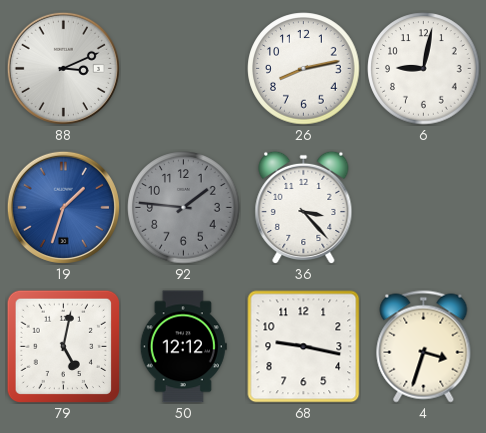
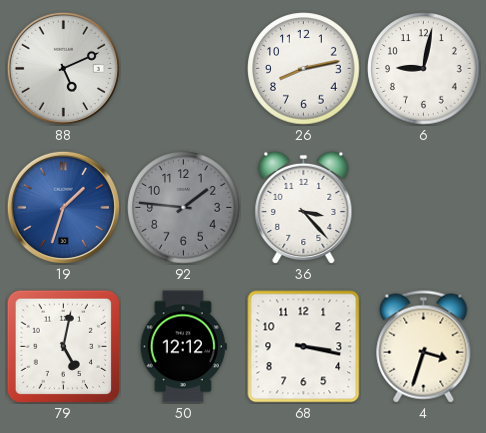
88: 3:11 -> 5:11 (63, 68)
68: 9:17 -> 3:17 (304, 347)
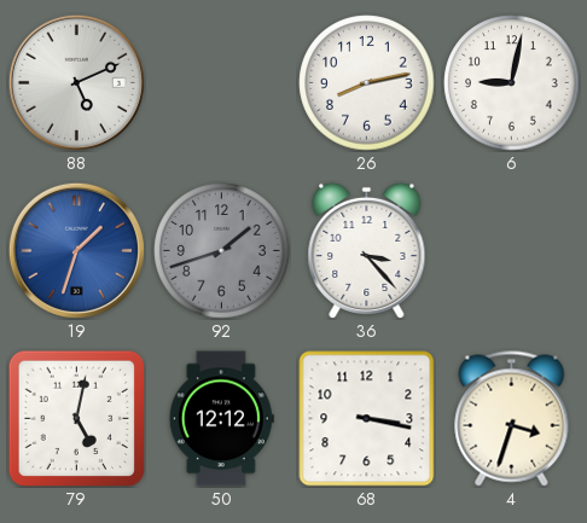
92: 1:46 -> 1:42 (222, 251)
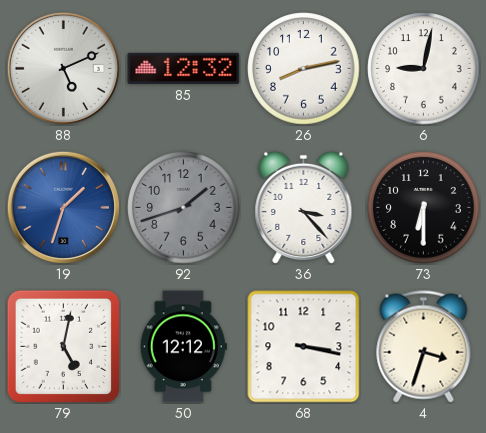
85: none -> 12:32 (184, 68)
73: none -> 6:30 (424, 208)
